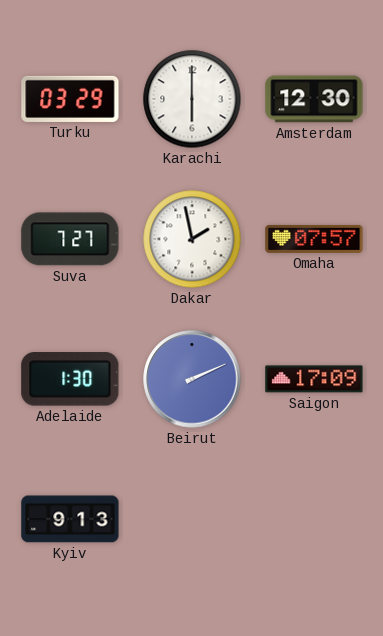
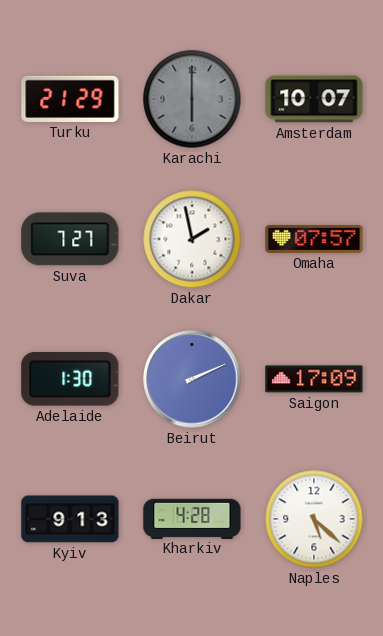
Turku: 03:29 -> 21:29 (70, 99)
Karachi dial: white -> grey (192, 99)
Amsterdam: 12:30 -> 10:07 (314, 99)
Kharkiv: none -> 4:28 (192, 518)
Naples: none -> 5:22 (314, 519)
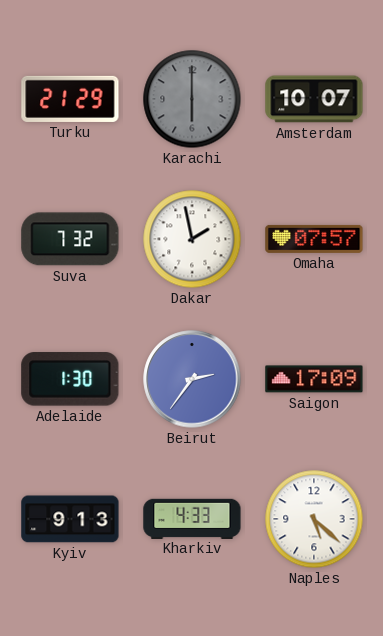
Suva: 7:27 -> 7:32 (70, 239)
Beirut: 2:11 -> 2:36 (192, 379)
Kharkiv: 4:28 -> 4:33 (192, 518)
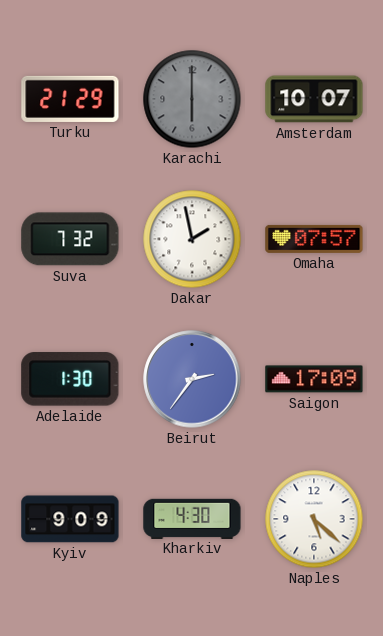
Kyiv: 9:13 -> 9:09 (70, 519)
Kharkiv: 4:33 -> 4:30 (192, 518)
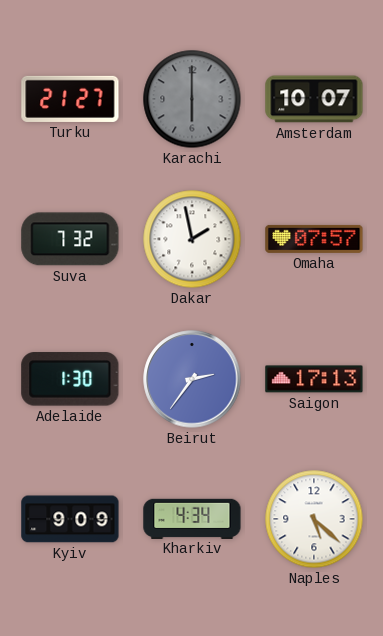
Turku: 21:29 -> 21:27 (70, 99)
Saigon: 17:09 -> 17:13 (314, 379)
Kharkiv: 4:30 -> 4:34 (192, 518)
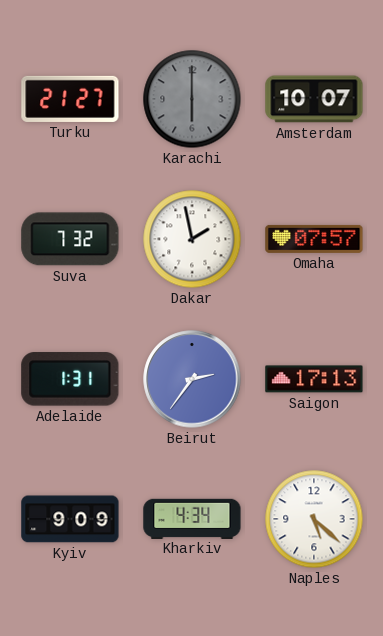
Adelaide: 1:30 -> 1:31 (70, 379)
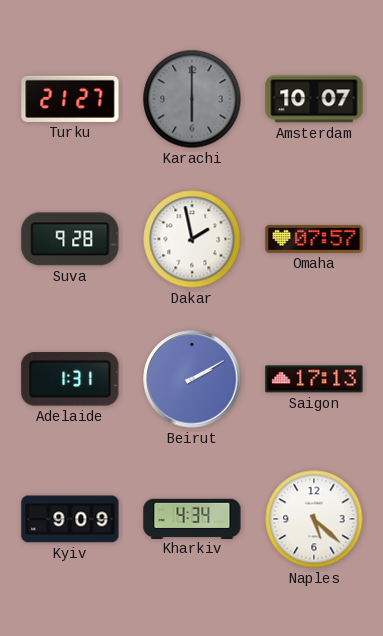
Suva: 7:32 -> 9:28 (70, 239)
Beirut: 2:36 -> 2:10 (192, 379)
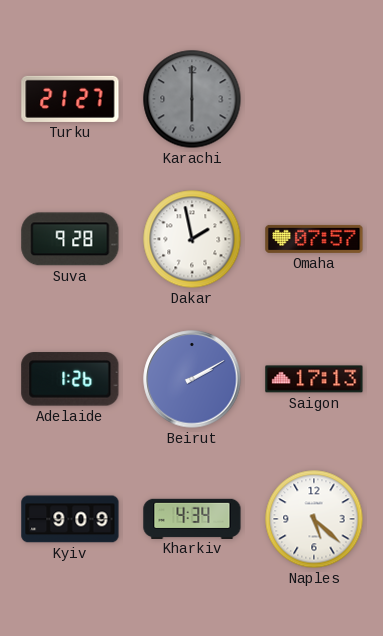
Amsterdam: 10:07 -> none (314, 99)
Adelaide: 1:31 -> 1:26 (70, 379)
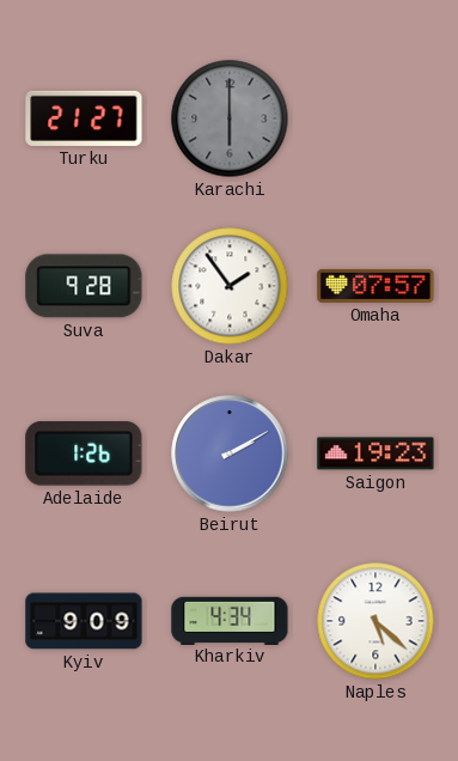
Dakar: 1:58 -> 1:54 (230, 286)
Saigon: 17:13 -> 19:23 (375, 453)
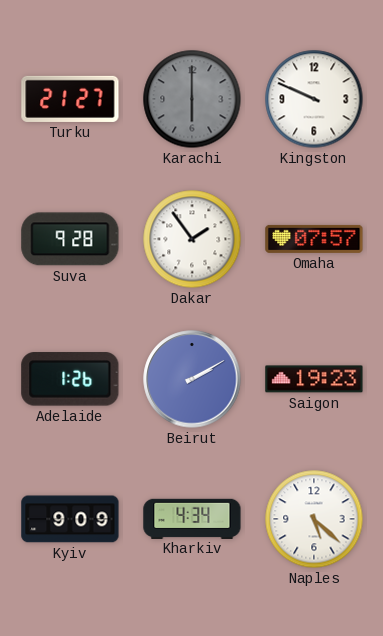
Kingston: none -> 9:49 (314, 99)
